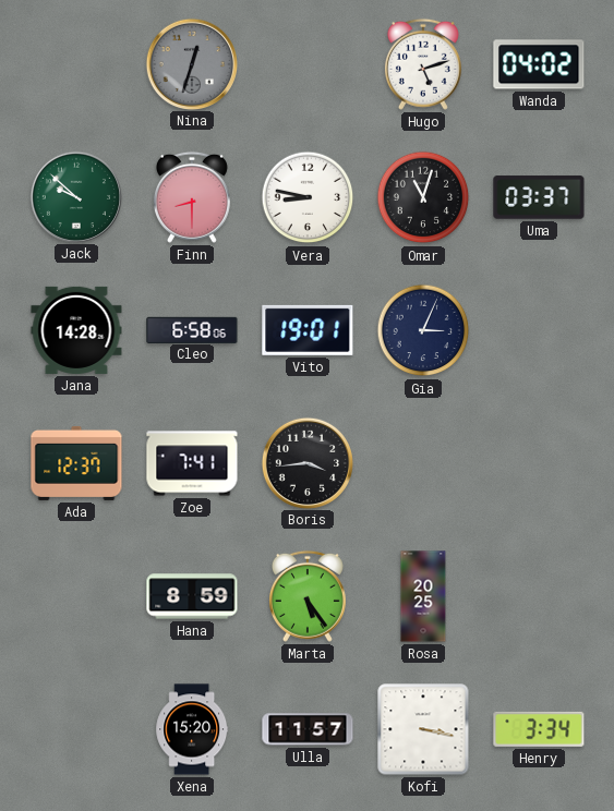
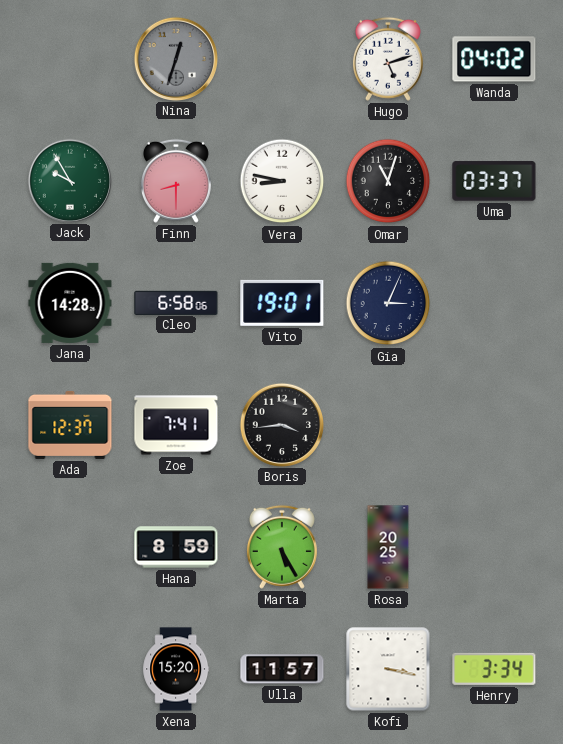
Jack: 9:52 -> 9:55 (69, 180)
Marta: 5:24 -> 5:25 (282, 547)
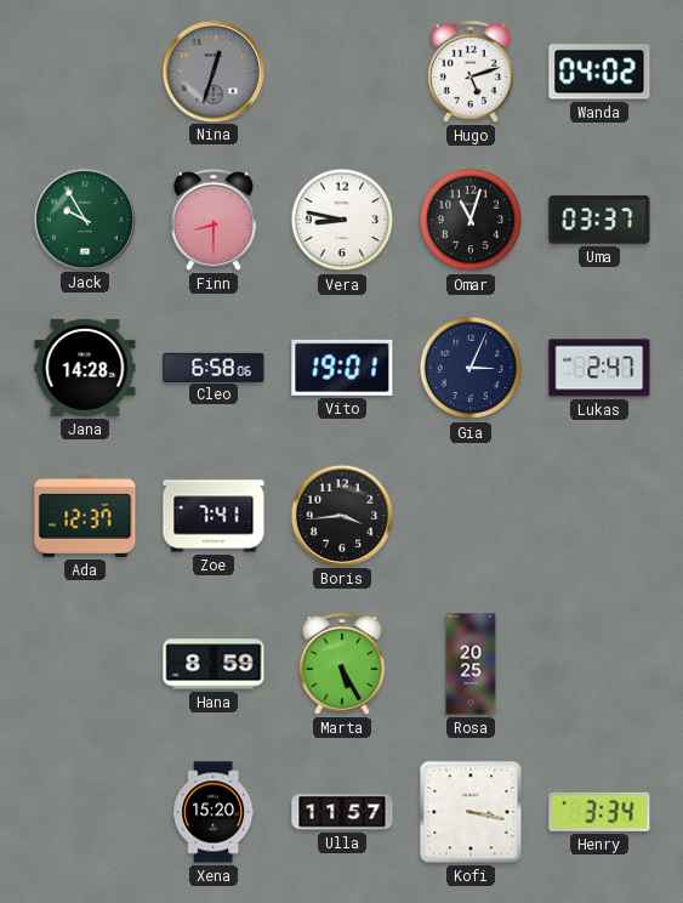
Lukas: none -> 2:47 (599, 368)
